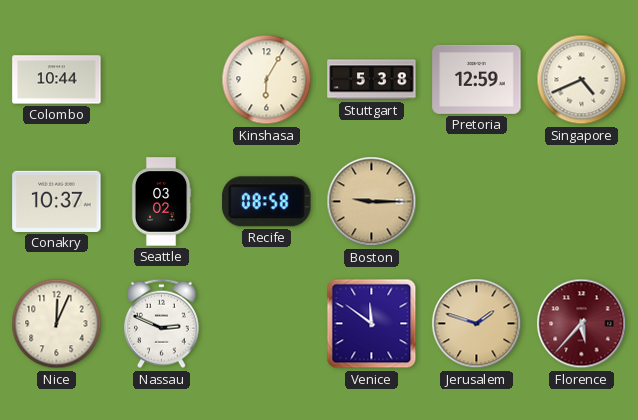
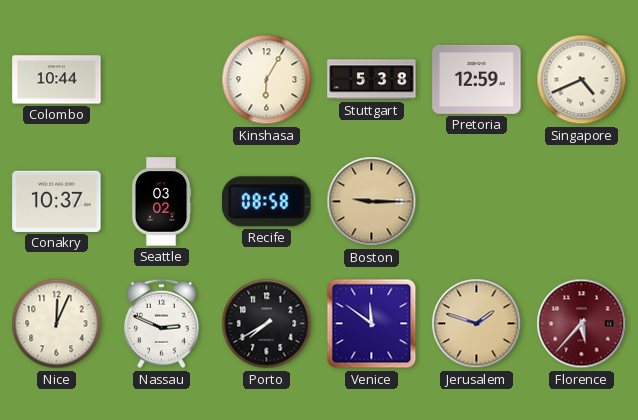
Porto: none -> 7:40 (267, 324)
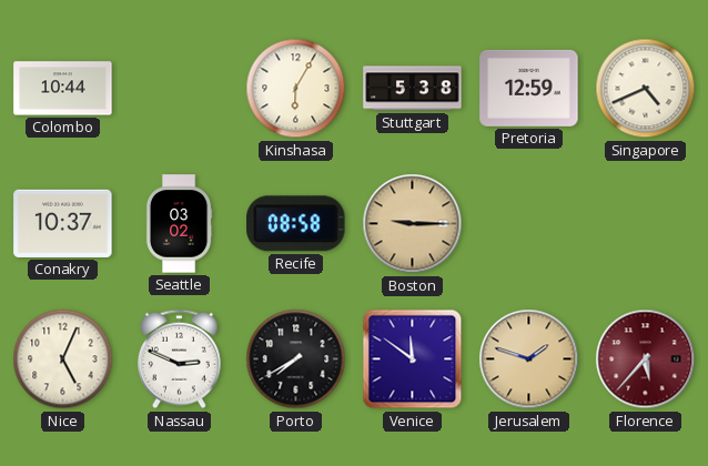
Nice: 12:04 -> 5:04 (63, 359)
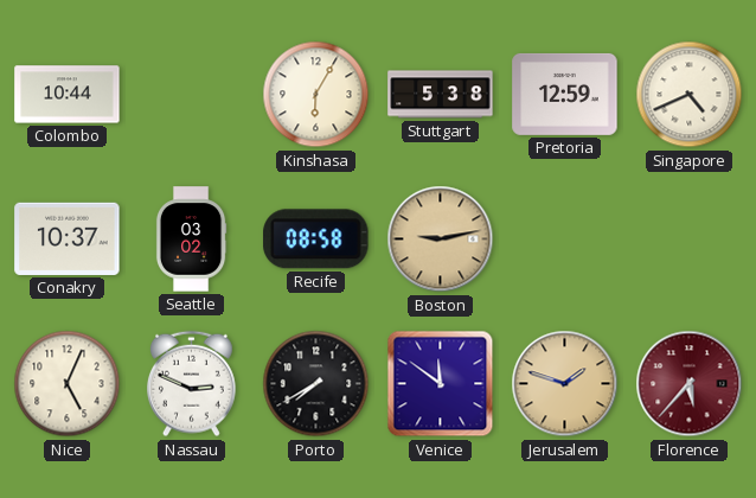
Boston: 9:15 -> 9:13 (441, 240)
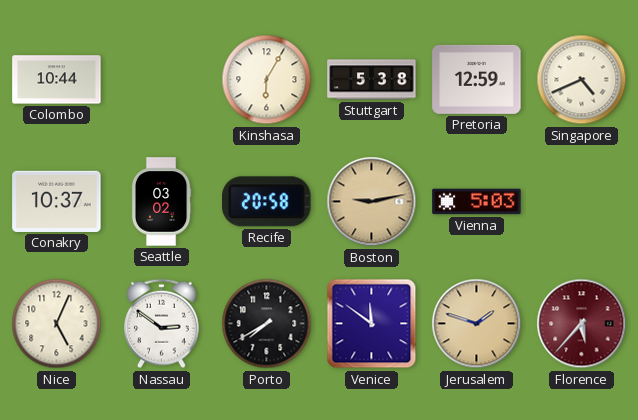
Recife: 08:58 -> 20:58 (267, 202)
Vienna: none -> 5:03 (477, 202)
Nassau: 2:49 -> 2:51 (162, 324)
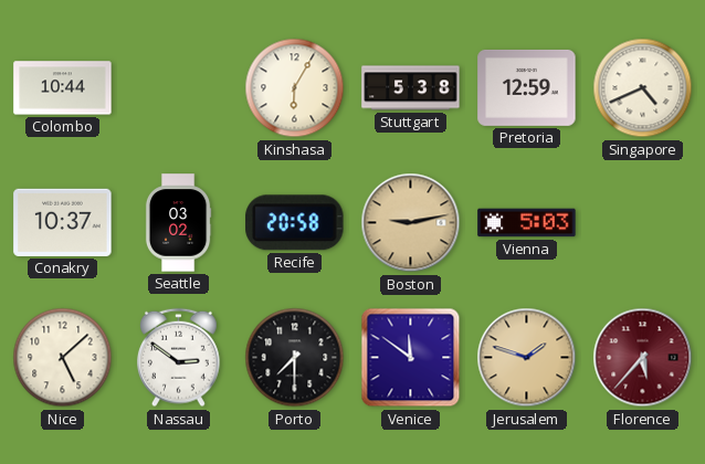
Nice: 5:04 -> 5:08 (63, 358)
Porto: 7:40 -> 7:30 (295, 358)
